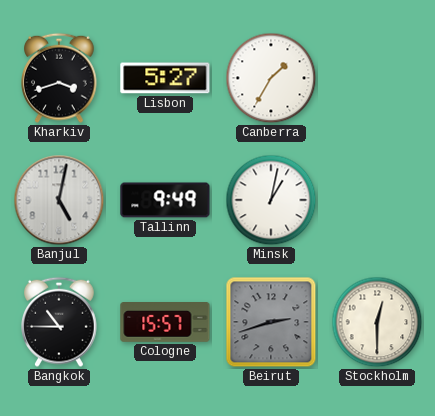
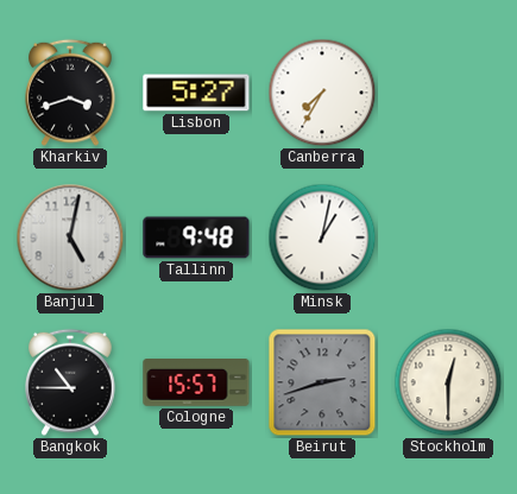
Canberra: 1:35 -> 7:35 (322, 93)
Tallinn: 9:49 -> 9:48 (196, 237)
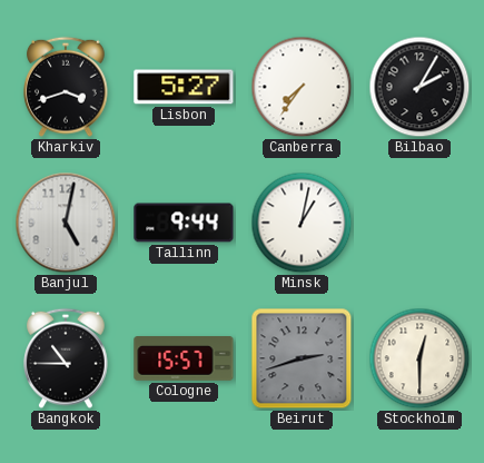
Canberra: 7:35 -> 7:36 (302, 87)
Bilbao: none -> 2:05 (419, 87)
Tallinn: 9:48 -> 9:44 (184, 223)
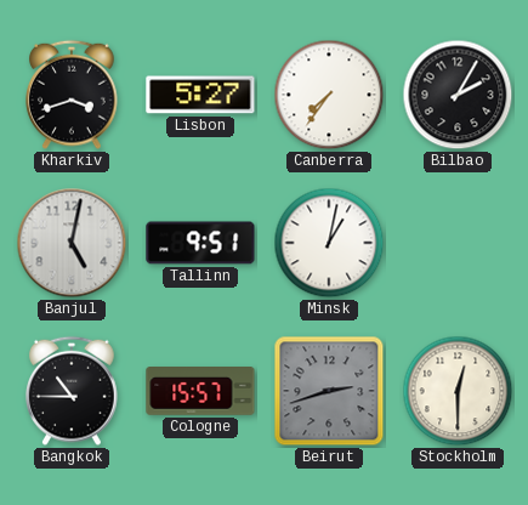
Tallinn: 9:44 -> 9:51 (200, 243)
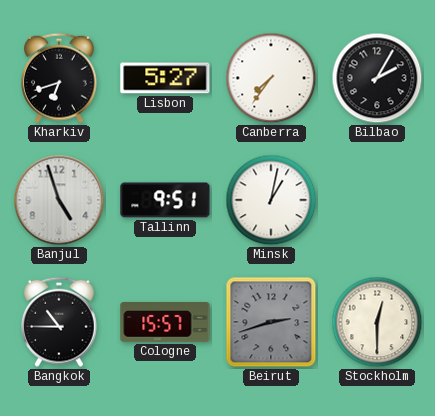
Kharkiv: 3:42 -> 6:42 (59, 78)
Banjul: 5:02 -> 4:57 (59, 200)
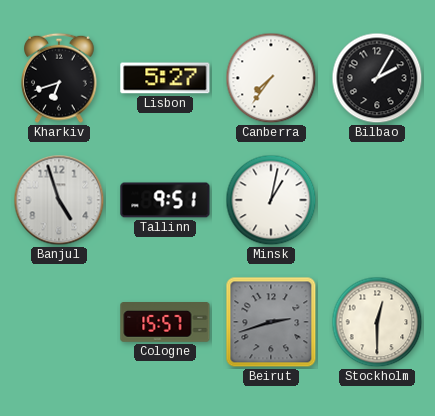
Bangkok: 10:45 -> none (59, 322)
